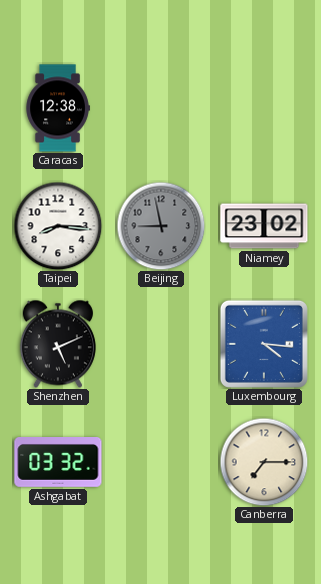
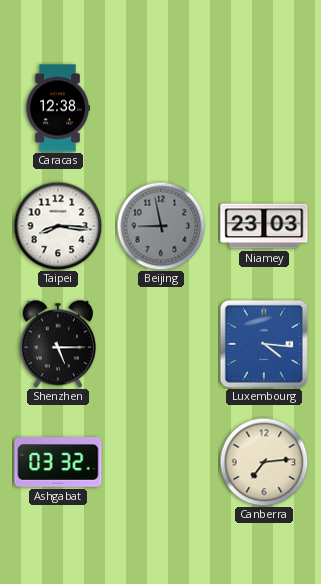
Niamey: 23:02 -> 23:03 (264, 226)
Shenzhen: 5:11 -> 5:15 (58, 344)
Canberra: 7:15 -> 7:14 (264, 462)
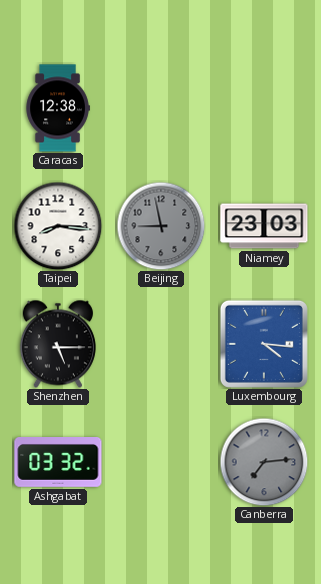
Canberra dial: cream -> grey (264, 462)
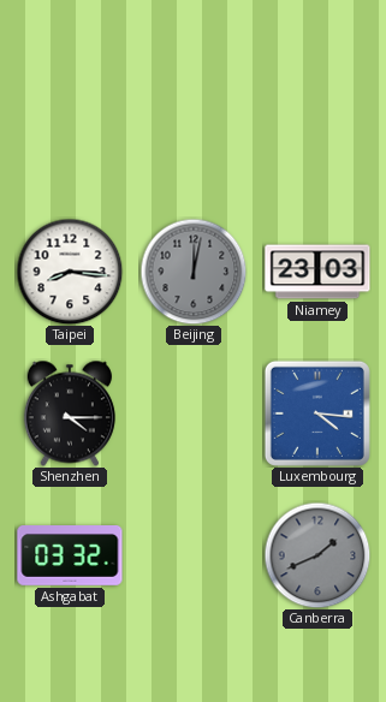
Caracas: 12:38 -> none (58, 108)
Beijing: 8:58 -> 12:02 (194, 272)
Shenzhen: 5:15 -> 4:15 (70, 414)
Canberra: 7:14 -> 1:41 (317, 555)
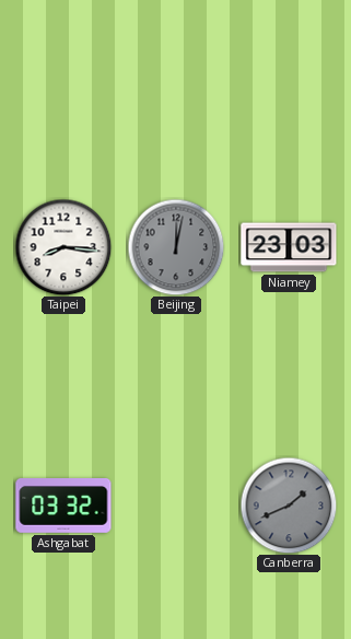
Shenzhen: 4:15 -> none (70, 414)
Luxembourg: 4:16 -> none (317, 414)
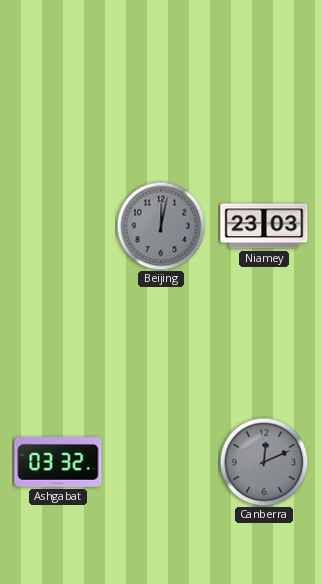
Taipei: 8:16 -> none (63, 247)
Canberra: 1:41 -> 12:11 (264, 462)
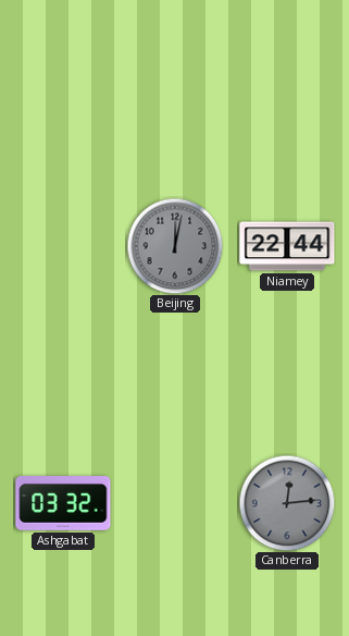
Niamey: 23:03 -> 22:44 (287, 246)
Canberra: 12:11 -> 12:14 (287, 503)
